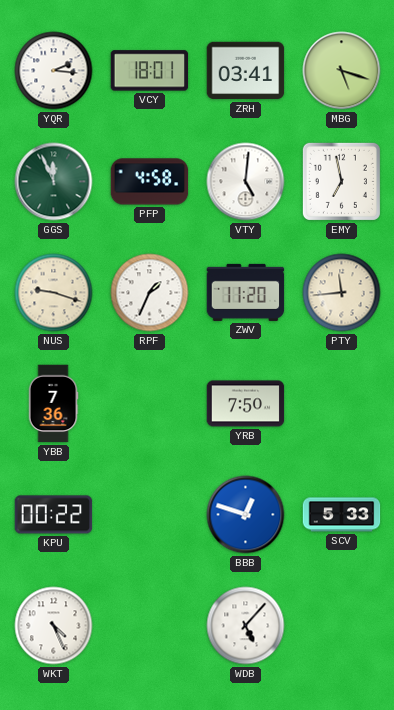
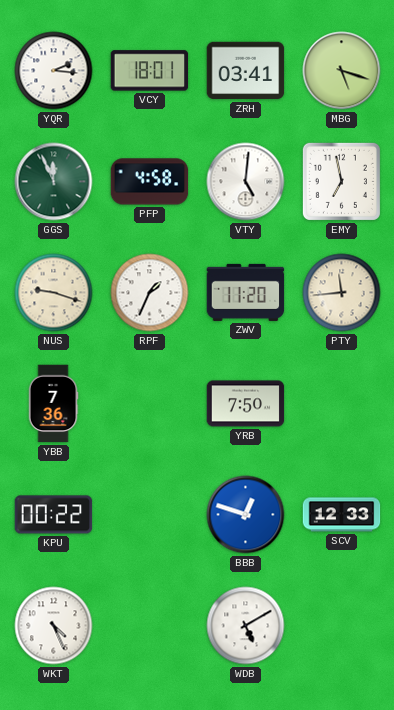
SCV: 5:33 -> 12:33 (342, 515)
WDB: 5:07 -> 5:10 (246, 626)
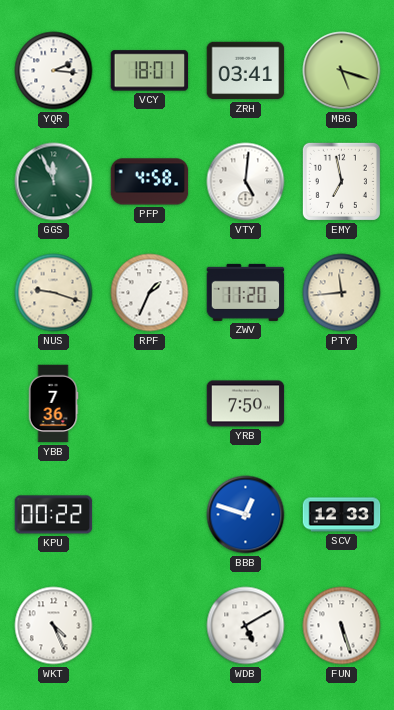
FUN: none -> 5:27 (342, 626)
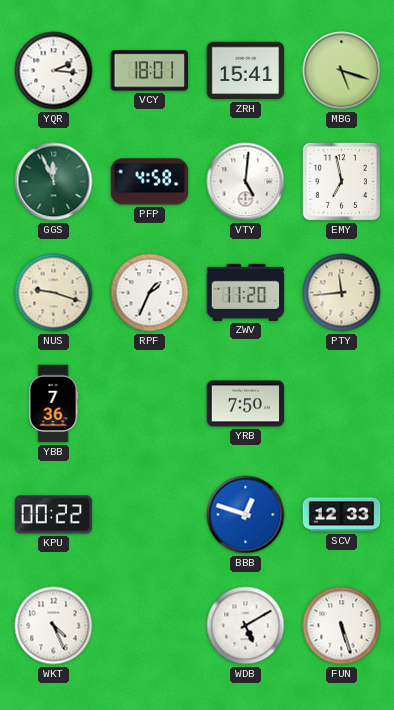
ZRH: 03:41 -> 15:41 (246, 71)
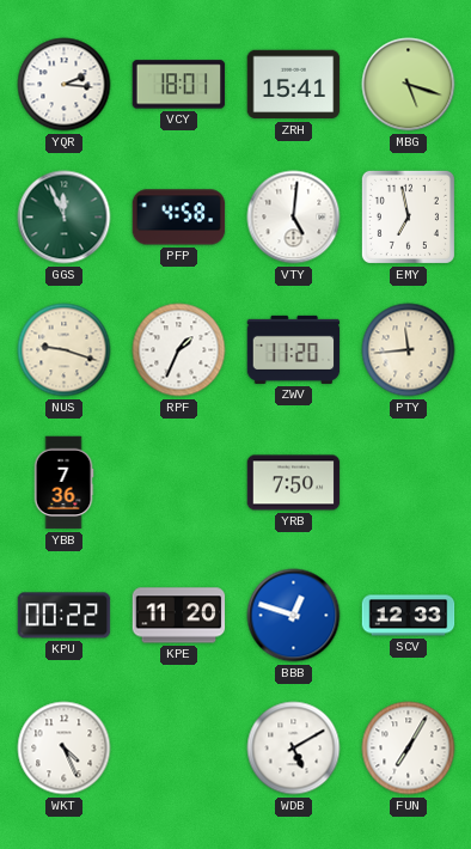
KPE: none -> 11:20 (179, 616)
FUN: 5:27 -> 7:05 (409, 749)
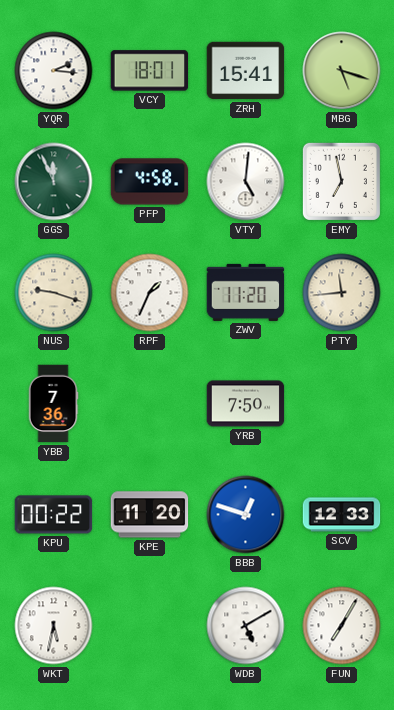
WKT: 4:26 -> 5:32 (54, 626)
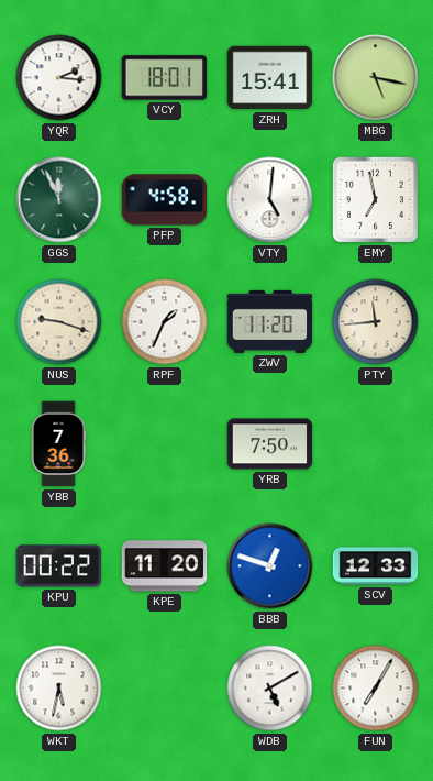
MBG: 5:18 -> 5:17 (376, 78)
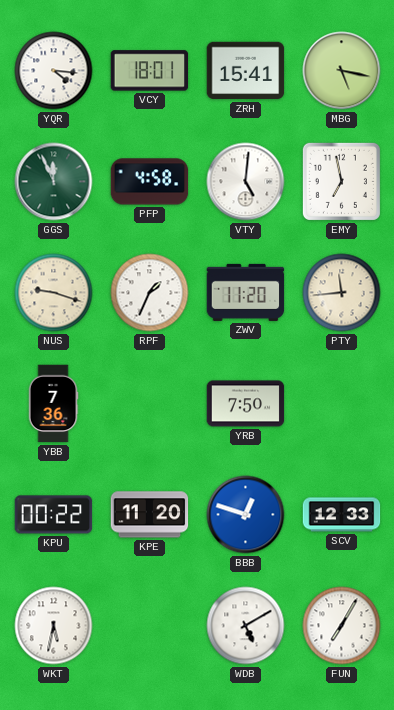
YQR: 2:16 -> 4:16 (54, 71)
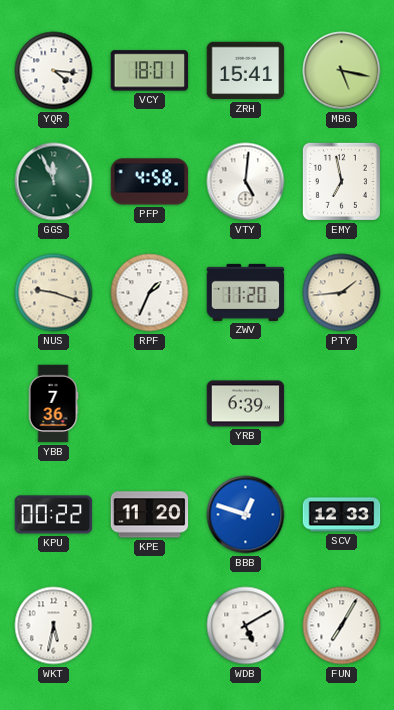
PTY: 11:44 -> 1:44 (342, 293)
YRB: 7:50 -> 6:39 (246, 404)
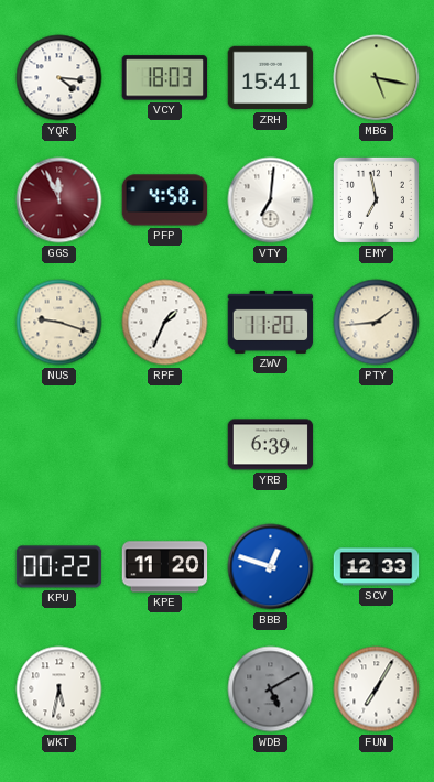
VCY: 18:01 -> 18:03 (165, 78)
GGS dial: green -> burgundy (59, 200)
VTY: 5:01 -> 7:01 (271, 200)
YBB: 7:36 -> none (53, 404)
WDB dial: white -> grey (271, 689)
